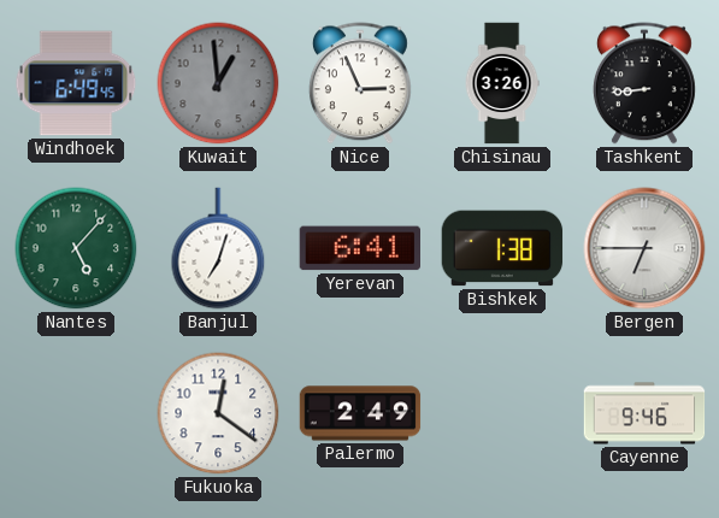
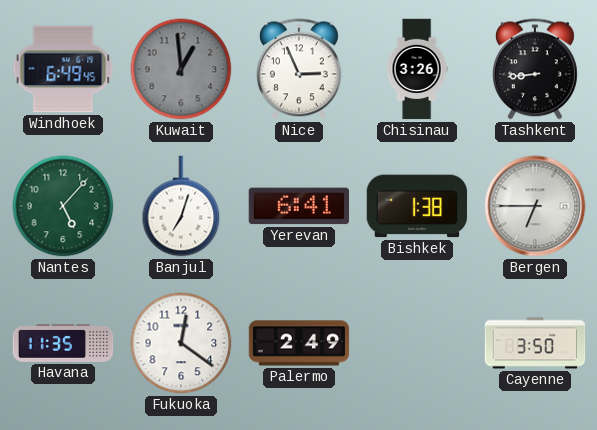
Havana: none -> 11:35 (63, 343)
Cayenne: 9:46 -> 3:50 (535, 343)
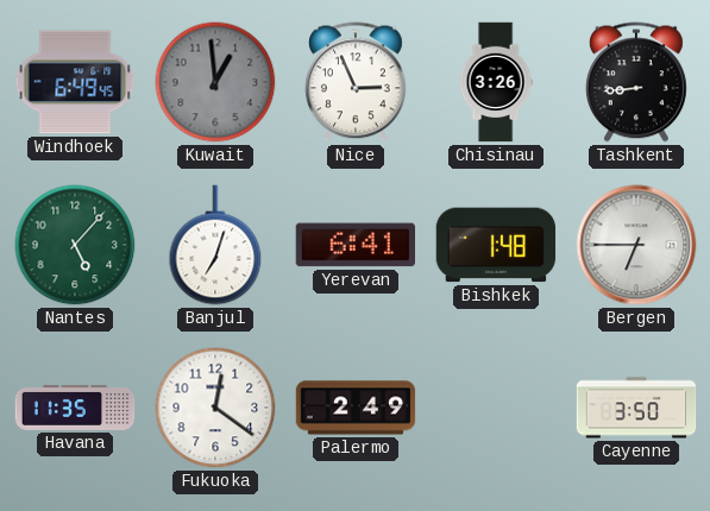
Bishkek: 1:38 -> 1:48 (496, 245)
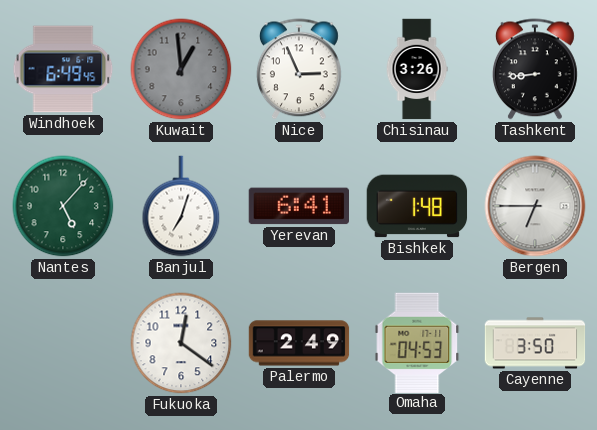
Havana: 11:35 -> none (75, 408)
Omaha: none -> 04:53 (417, 342)
